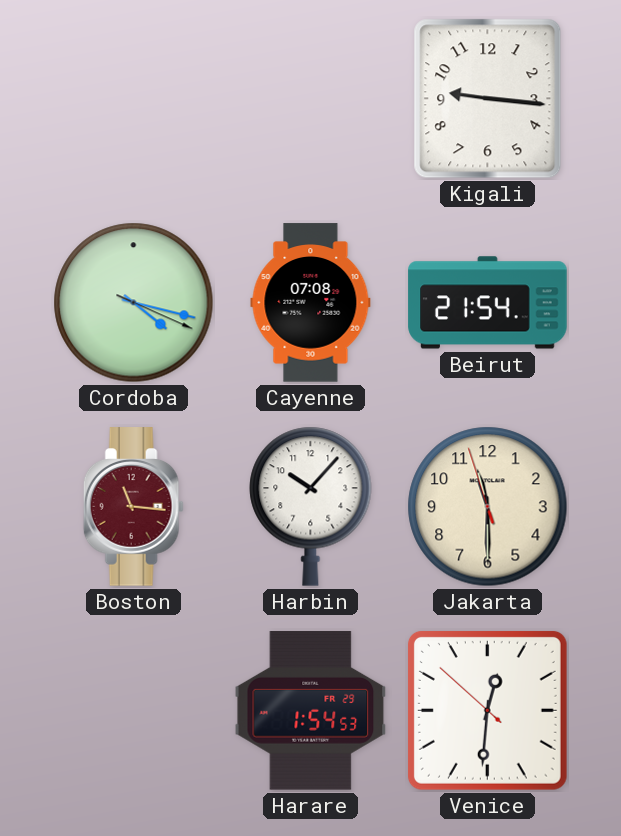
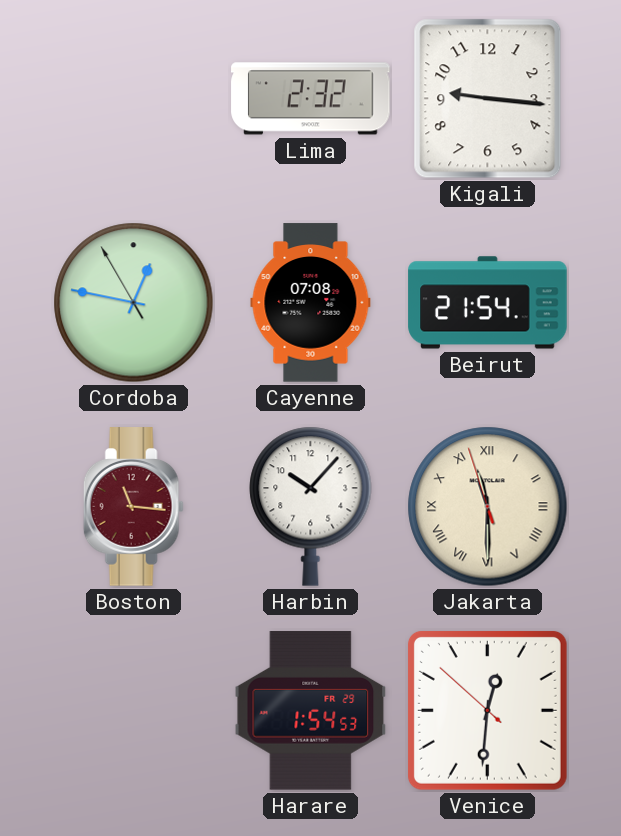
Lima: none -> 2:32 (311, 99)
Cordoba: 4:17 -> 12:46 (134, 303)
Jakarta numerals: Arabic -> Roman (488, 507)
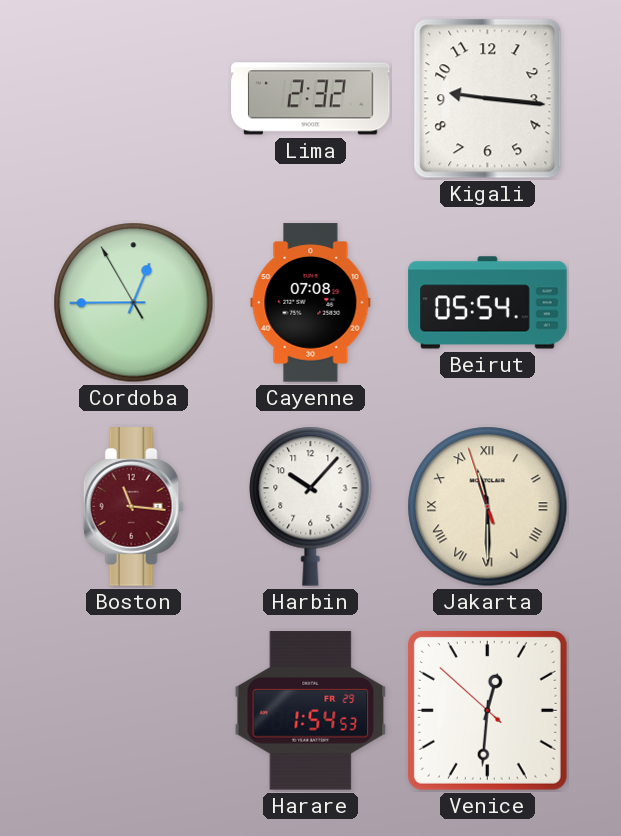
Cordoba: 12:46 -> 12:44 (134, 303)
Beirut: 21:54 -> 05:54 (488, 303)
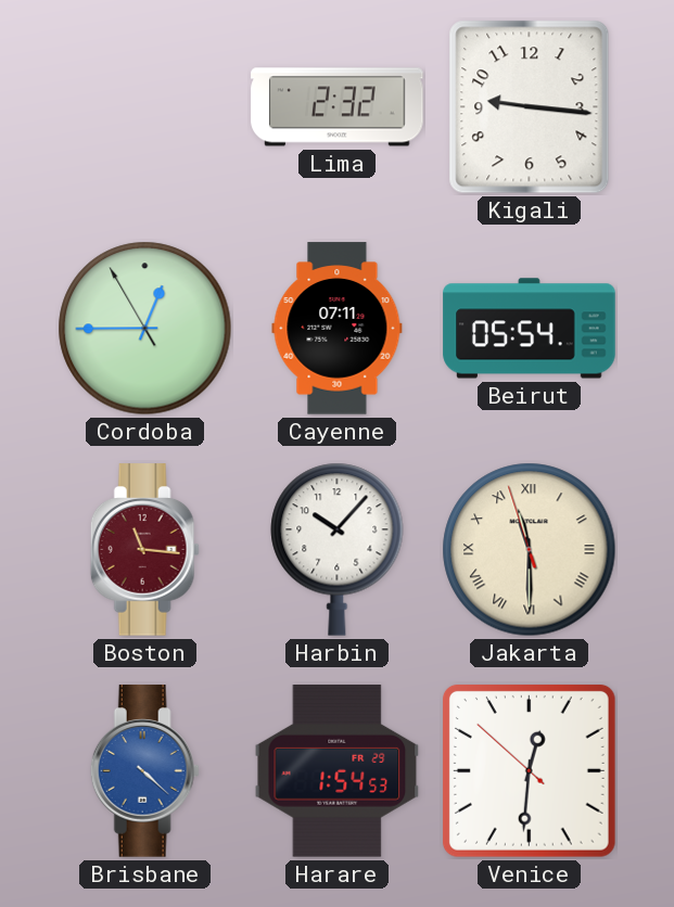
Cayenne: 07:08 -> 07:11 (338, 329)
Brisbane: none -> 4:22 (144, 771)
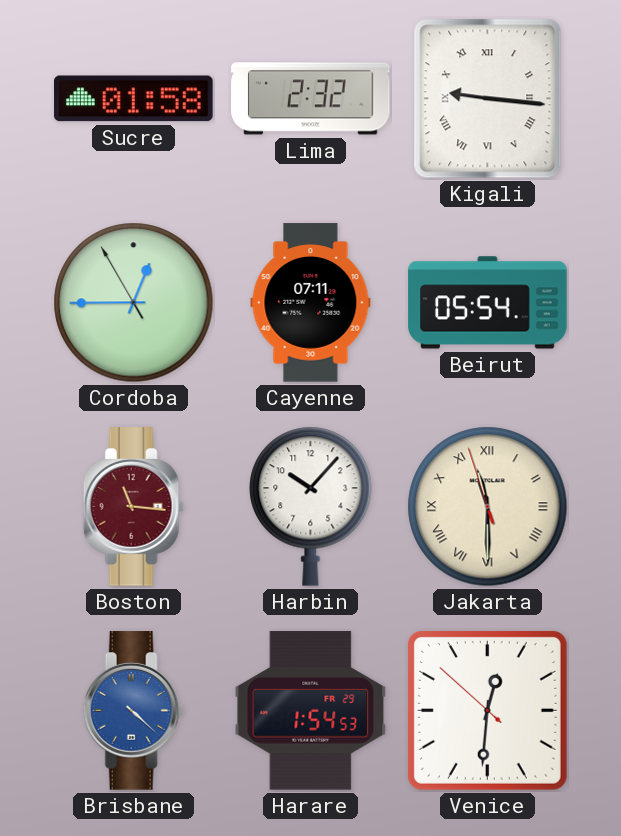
Sucre: none -> 01:58 (134, 99)
Kigali numerals: Arabic -> Roman (488, 99)
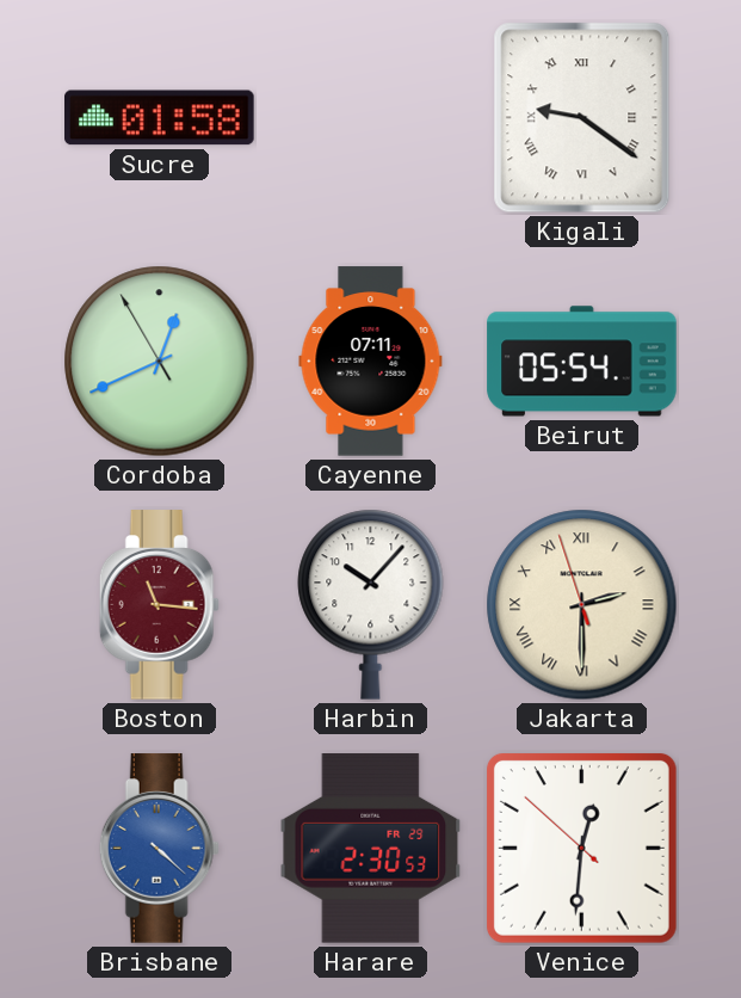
Lima: 2:32 -> none (311, 99)
Kigali: 9:16 -> 9:21 (582, 118)
Cordoba: 12:44 -> 12:40 (160, 362)
Jakarta: 11:29 -> 2:29 (582, 605)
Harare: 1:54 -> 2:30 (371, 849)
